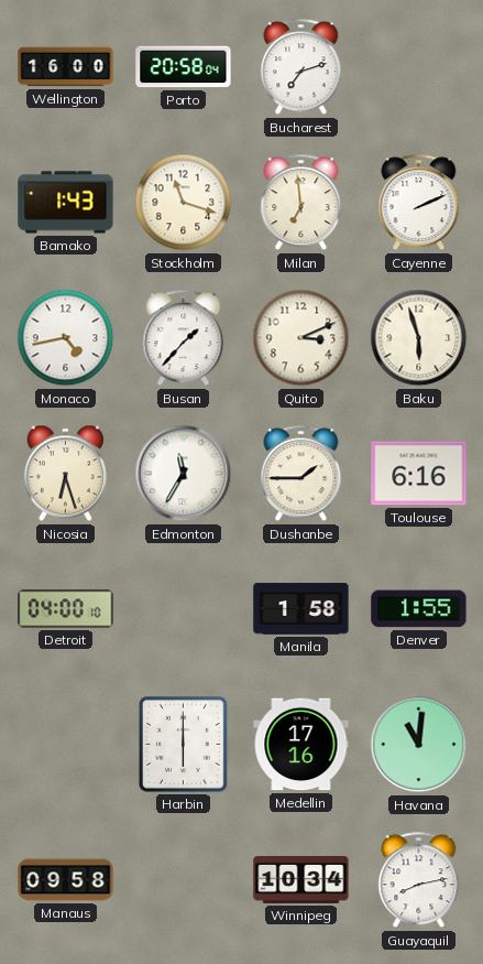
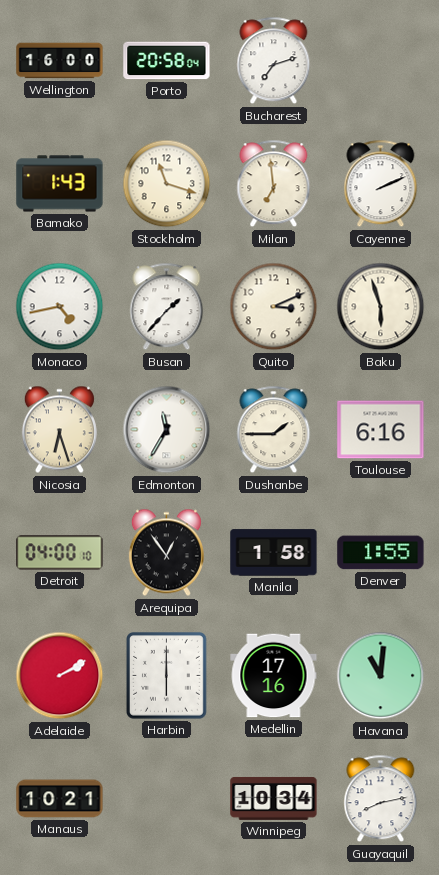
Arequipa: none -> 12:54 (166, 553)
Adelaide: none -> 2:10 (60, 676)
Manaus: 09:58 -> 10:21 (60, 799)
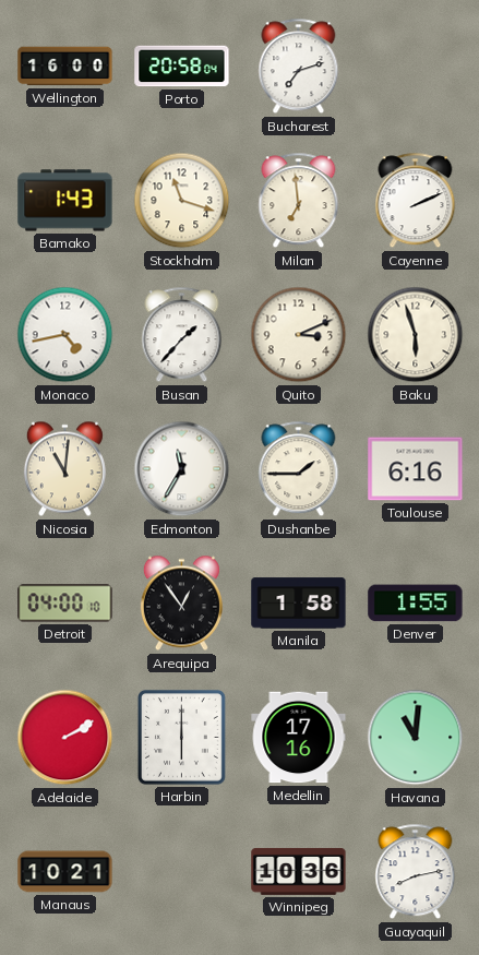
Nicosia: 6:27 -> 11:01 (64, 469)
Winnipeg: 10:34 -> 10:36 (299, 871)
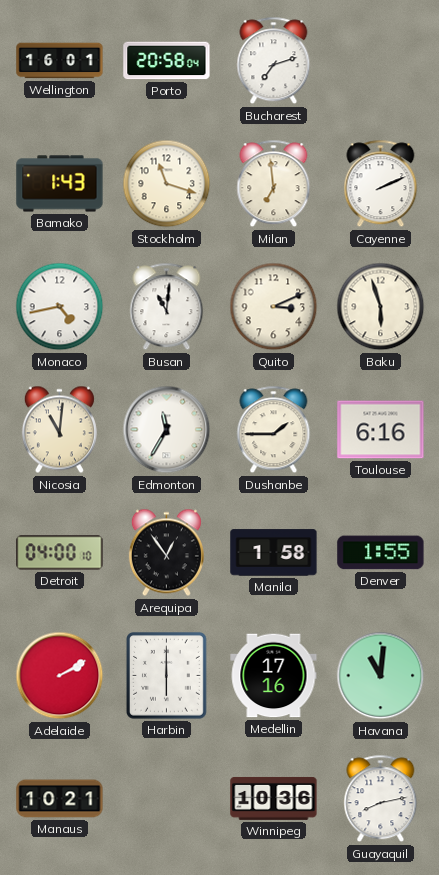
Wellington: 16:00 -> 16:01 (60, 61)
Busan: 1:37 -> 11:01 (167, 307)
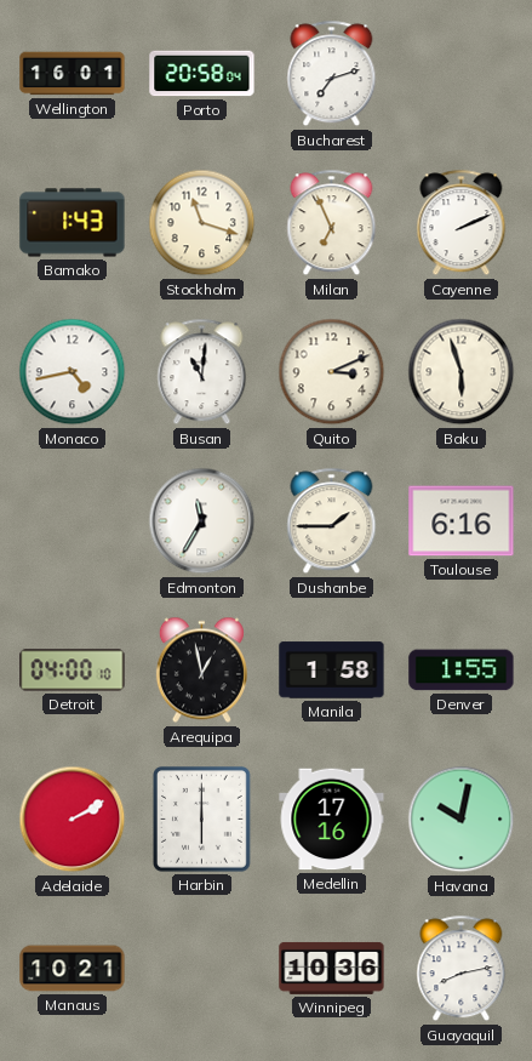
Milan: 6:59 -> 6:56 (332, 223)
Nicosia: 11:01 -> none (59, 430)
Arequipa: 12:54 -> 12:58 (201, 671)
Havana: 11:01 -> 10:02 (462, 820)
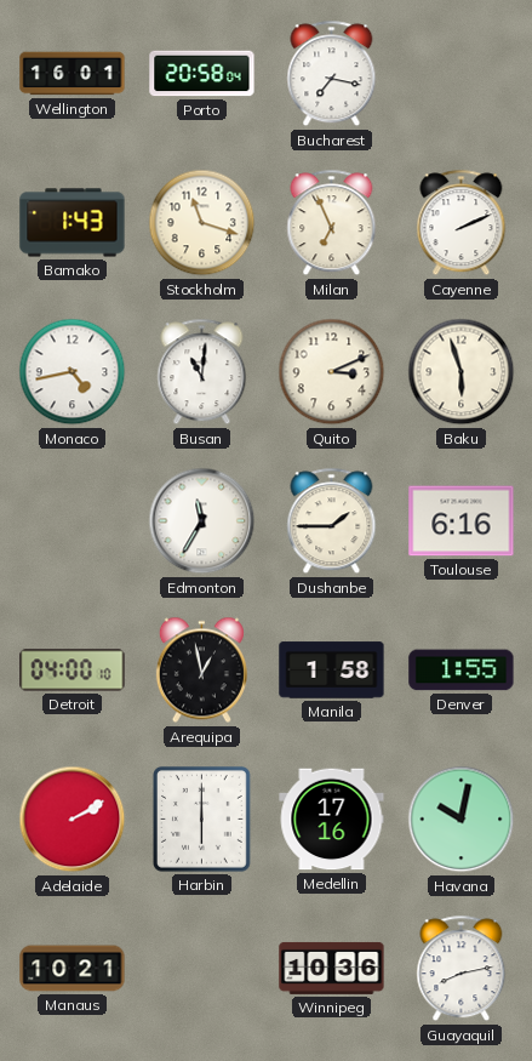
Bucharest: 7:12 -> 7:17 (332, 74)
